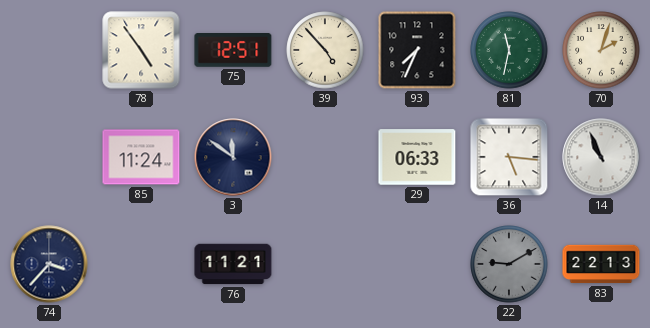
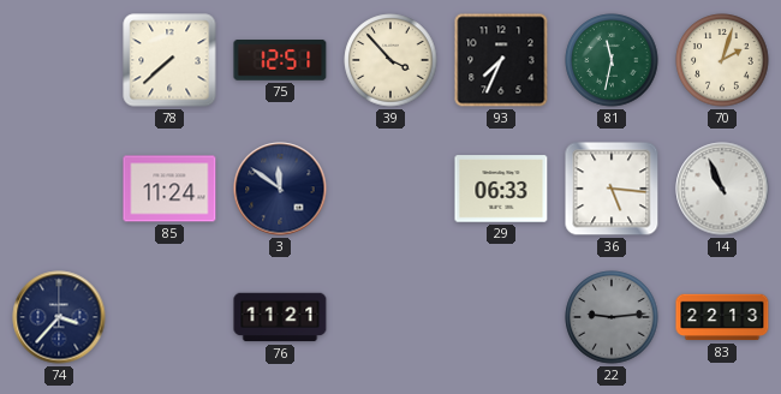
78: 4:54 -> 7:38 (169, 60)
39: 4:53 -> 3:53 (390, 60)
22: 9:10 -> 9:14 (612, 317)
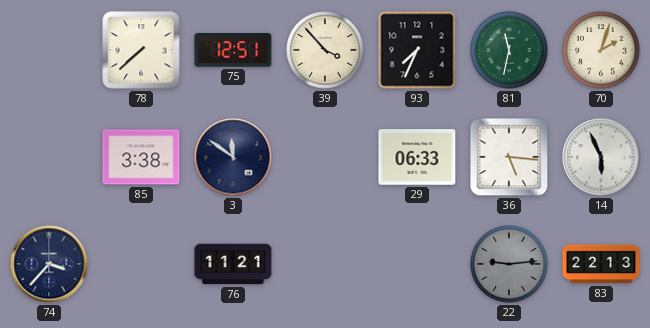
85: 11:24 -> 3:38 (141, 157)
14: 10:56 -> 5:56 (601, 157)
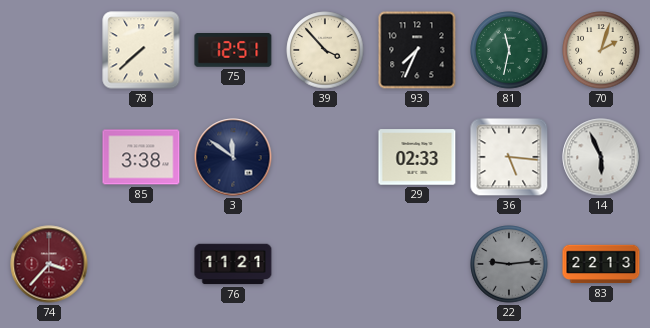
29: 06:33 -> 02:33 (417, 157)
74 dial: navy -> burgundy (49, 264)
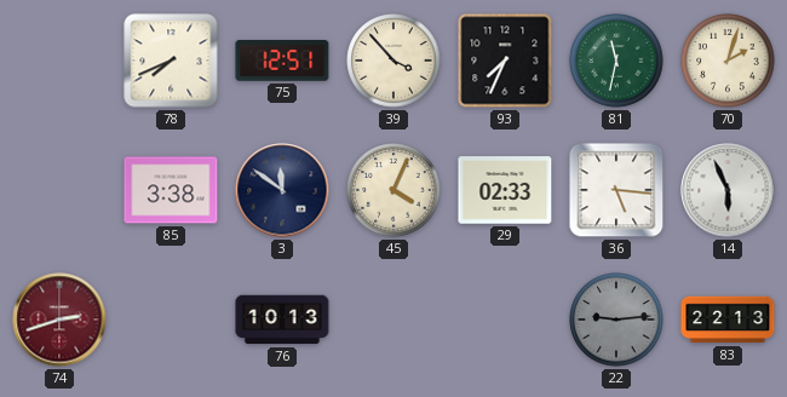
78: 7:38 -> 7:41 (171, 61)
45: none -> 4:04 (393, 190)
74: 3:37 -> 2:42 (59, 320)
76: 11:21 -> 10:13 (282, 320)
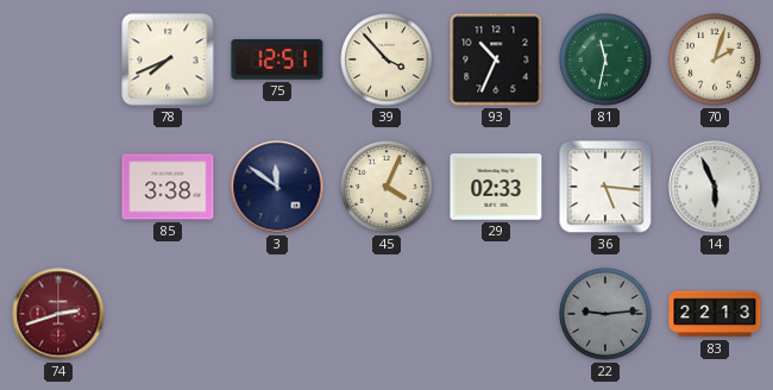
93: 7:34 -> 10:34 (496, 59)
76: 10:13 -> none (282, 320)
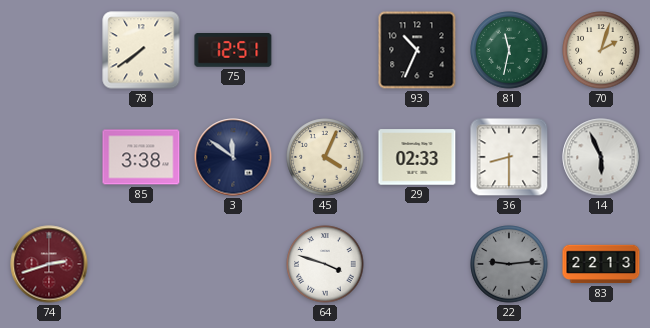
78: 7:41 -> 7:39 (141, 50)
39: 3:53 -> none (386, 59)
36: 5:16 -> 8:30 (509, 157)
64: none -> 3:48 (325, 264)
